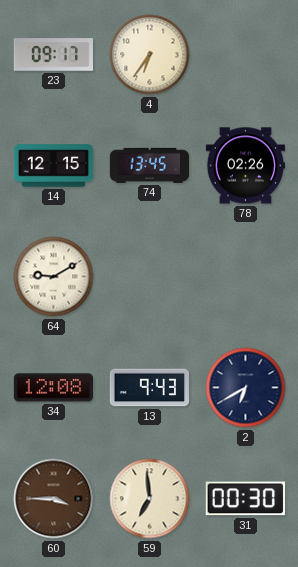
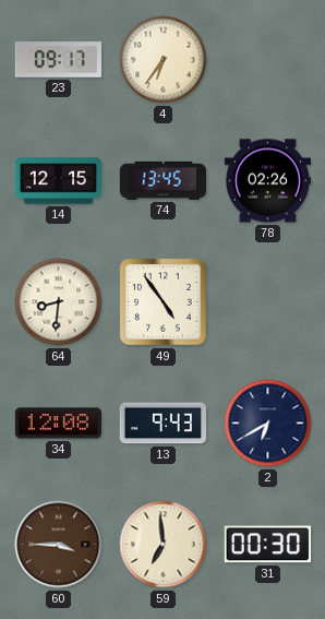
64: 9:10 -> 8:31 (59, 302)
49: none -> 4:54 (164, 302)
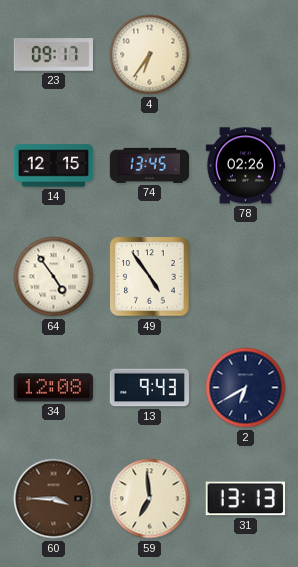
64: 8:31 -> 4:54 (54, 277)
31: 00:30 -> 13:13 (245, 499)
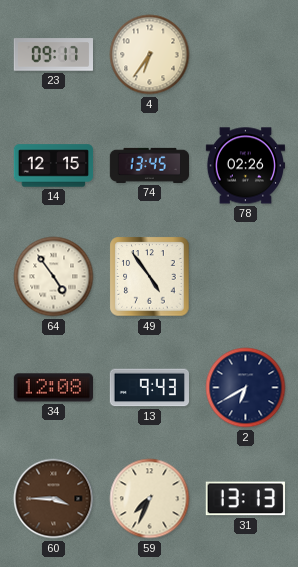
59: 6:59 -> 7:34 (150, 499)
